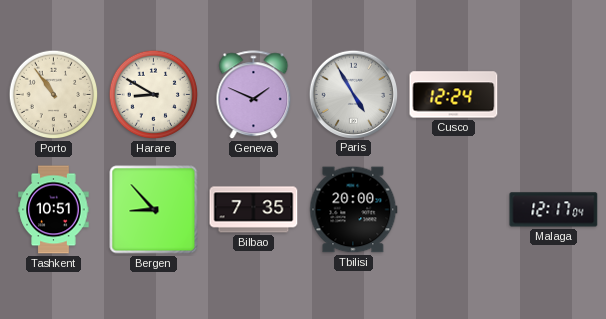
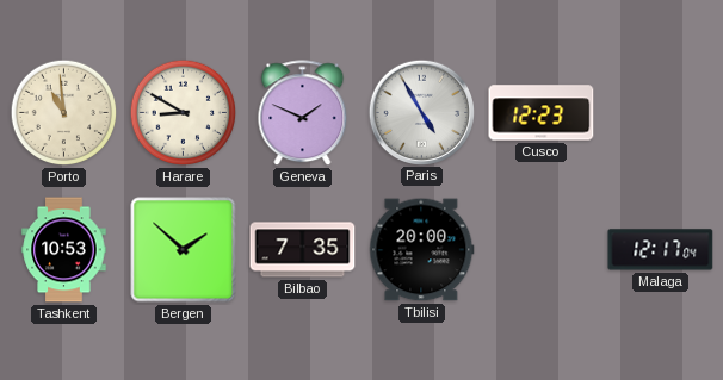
Porto: 10:54 -> 10:59 (64, 113)
Cusco: 12:24 -> 12:23 (542, 113)
Tashkent: 10:51 -> 10:53 (64, 250)
Bergen: 8:53 -> 1:52 (184, 250)
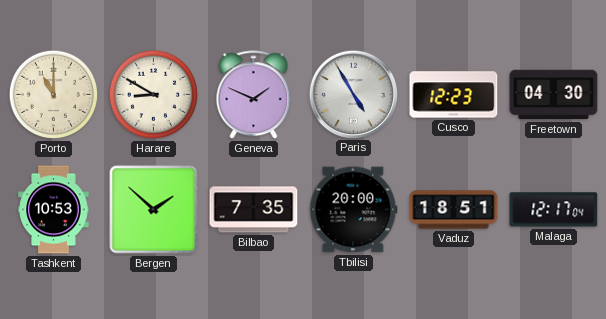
Porto: 10:59 -> 11:00 (54, 95)
Freetown: none -> 04:30 (554, 95)
Vaduz: none -> 18:51 (454, 210)
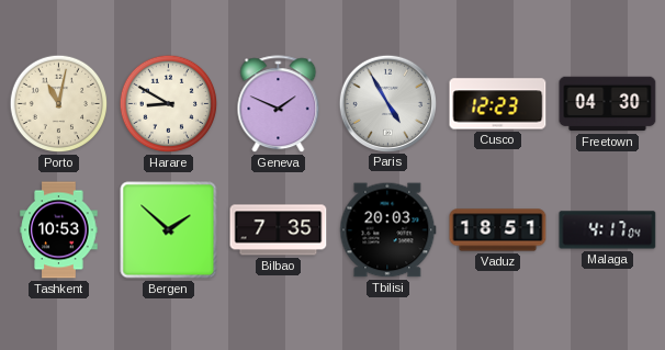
Porto: 11:00 -> 11:02 (59, 104)
Tbilisi: 20:00 -> 20:03 (388, 230)
Malaga: 12:17 -> 4:17 (608, 230)
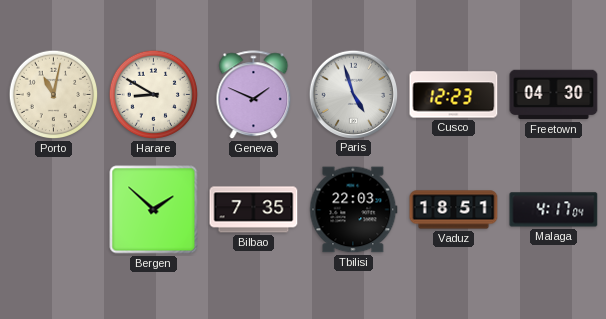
Paris: 4:55 -> 4:57 (353, 94)
Tashkent: 10:53 -> none (59, 230)
Tbilisi: 20:03 -> 22:03 (354, 210)
